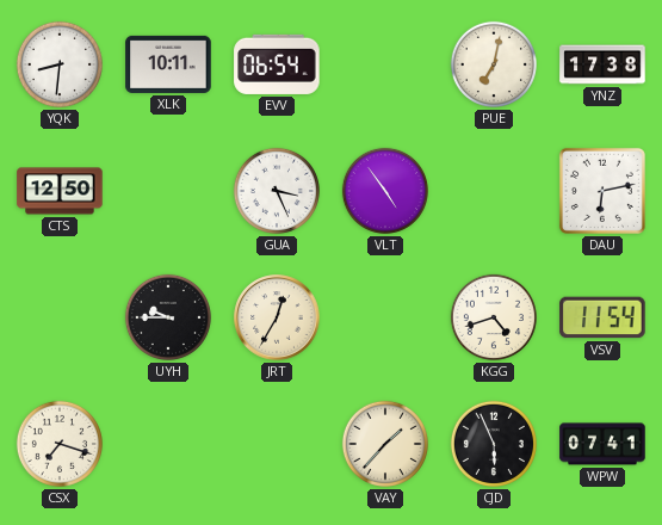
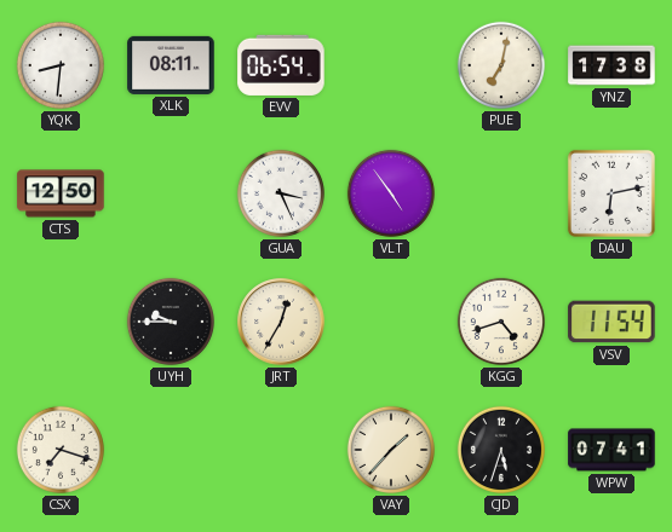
XLK: 10:11 -> 08:11 (171, 65)
CJD: 5:56 -> 5:33 (501, 450)
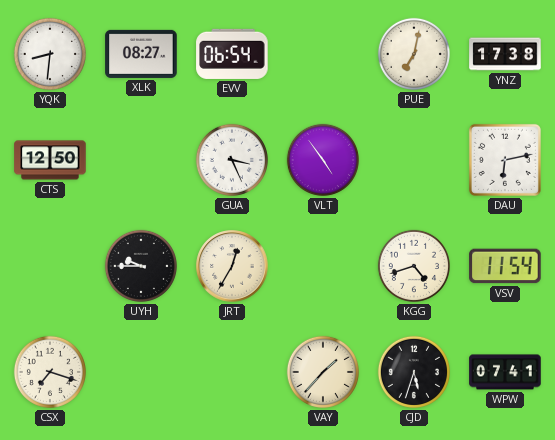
XLK: 08:11 -> 08:27 (141, 54)
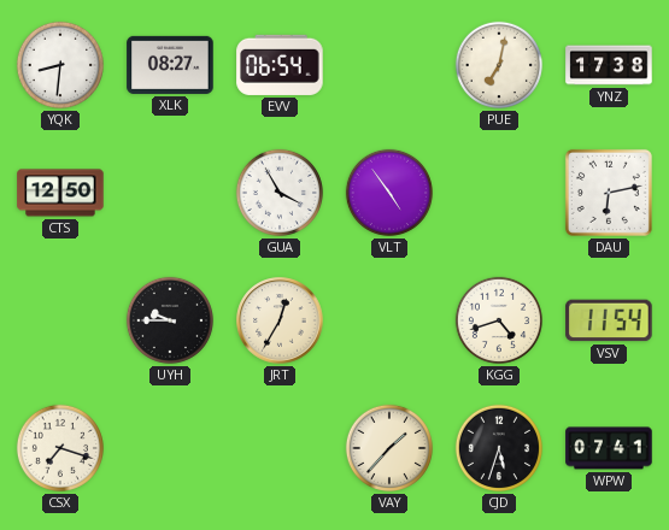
GUA: 3:26 -> 3:55 (280, 193)
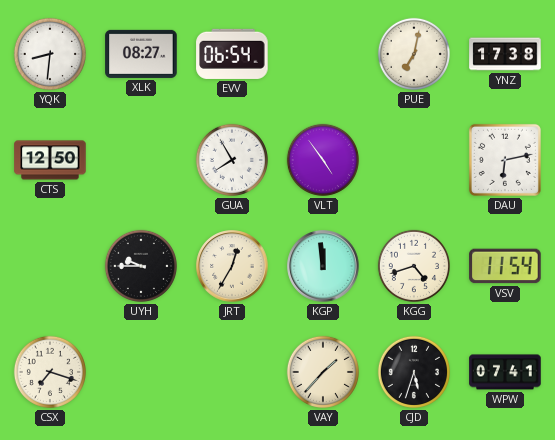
GUA: 3:55 -> 7:55 (232, 160)
KGP: none -> 11:59 (323, 266)
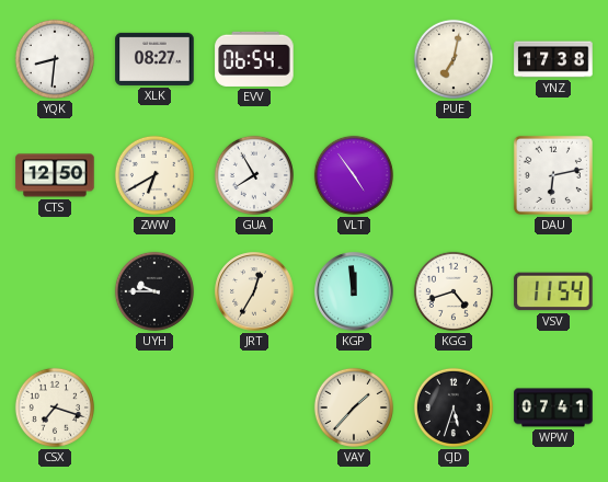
ZWW: none -> 6:40 (154, 175)
